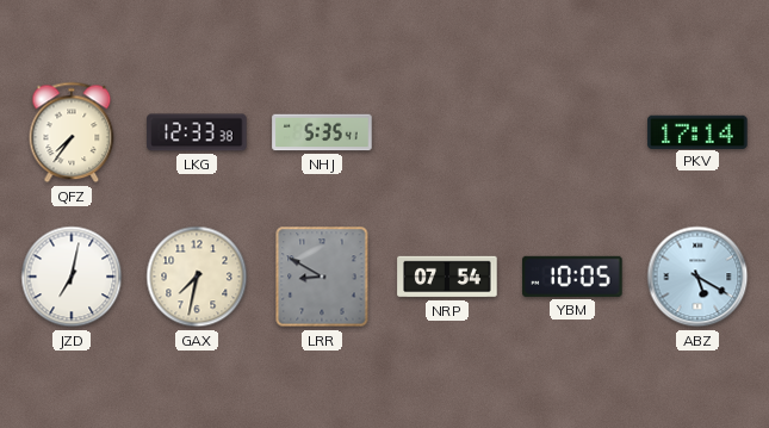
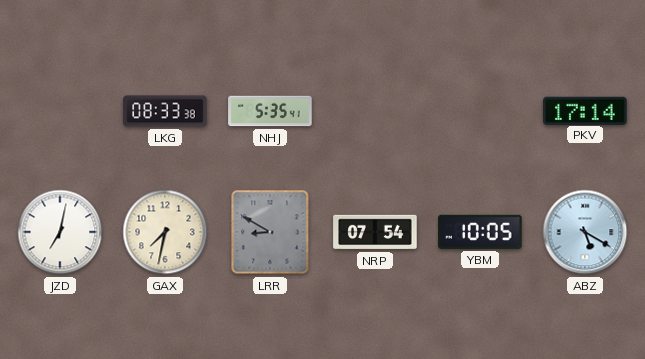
QFZ: 7:36 -> none (72, 132)
LKG: 12:33 -> 08:33 (165, 111)
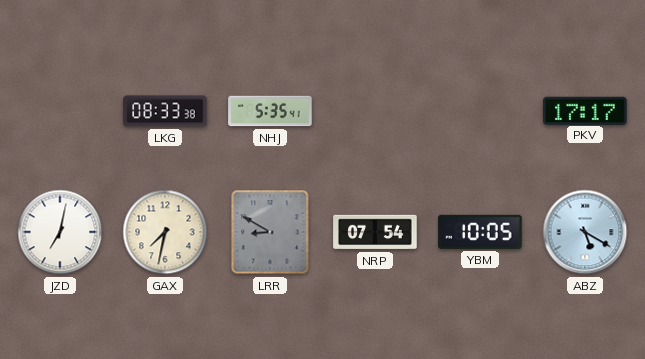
PKV: 17:14 -> 17:17 (585, 110)
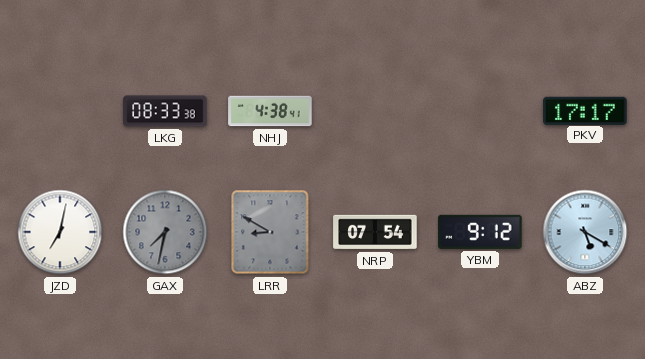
NHJ: 5:35 -> 4:38 (270, 111)
GAX dial: cream -> grey (165, 232)
YBM: 10:05 -> 9:12 (480, 232)
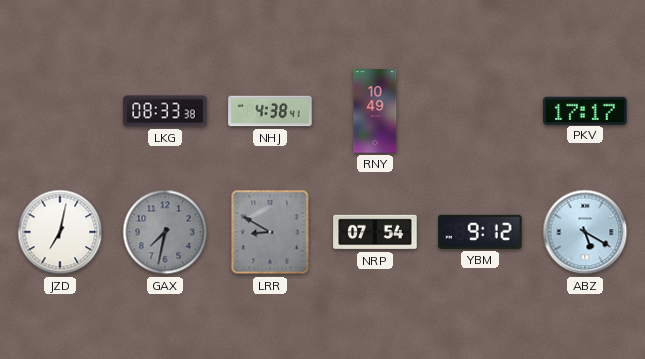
RNY: none -> 10:49 (375, 111)
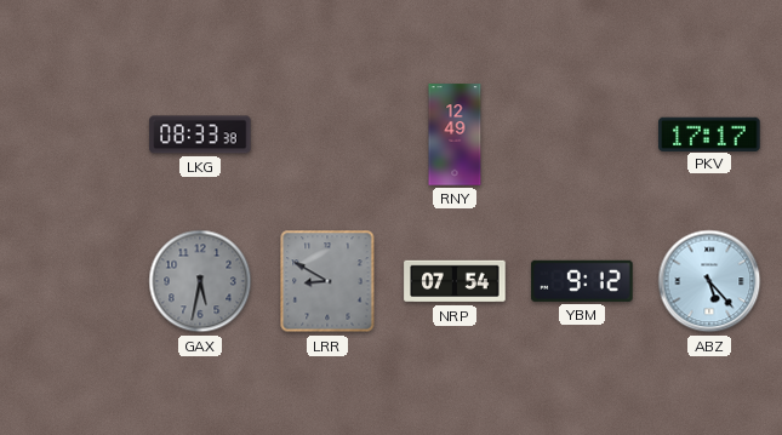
NHJ: 4:38 -> none (270, 111)
RNY: 10:49 -> 12:49 (455, 134)
JZD: 7:02 -> none (60, 232)
GAX: 7:32 -> 5:32 (200, 281)
ABZ: 5:20 -> 5:23 (709, 281)
